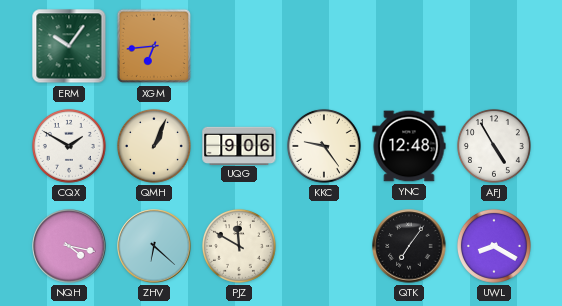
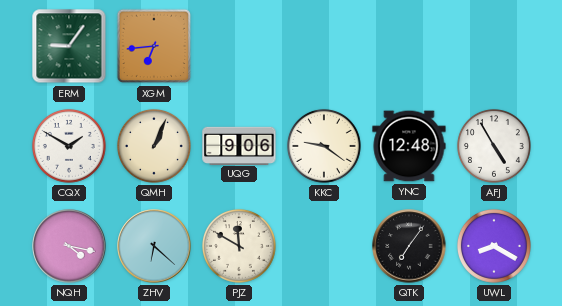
ERM: 10:06 -> 9:06 (69, 46)
KKC: 9:24 -> 9:21 (324, 146)
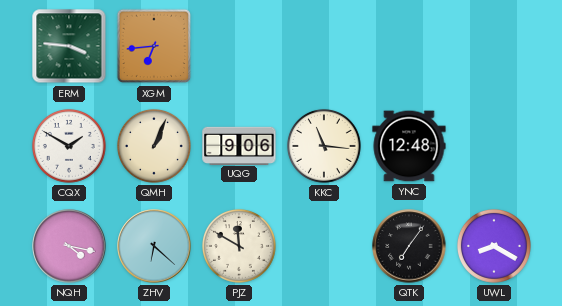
ERM: 9:06 -> 3:46 (69, 46)
KKC: 9:21 -> 11:16 (324, 146)
AFJ: 4:55 -> none (494, 146)
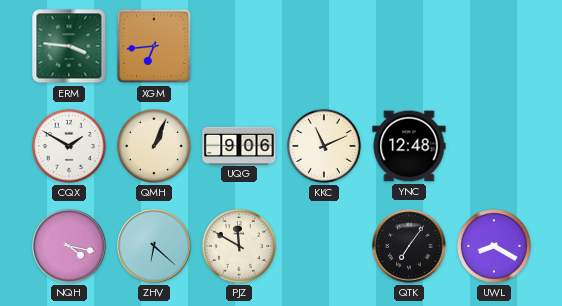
KKC: 11:16 -> 11:11 (324, 146)
